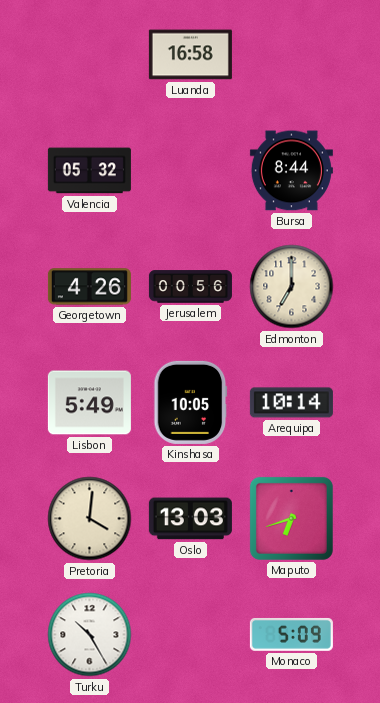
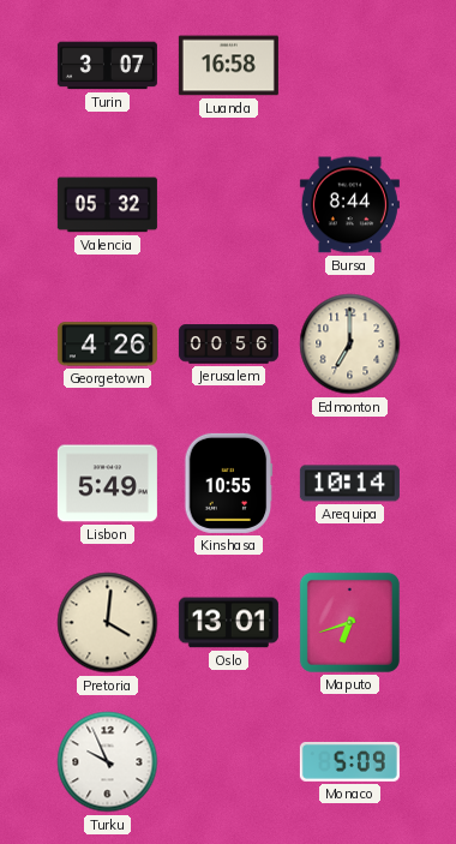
Turin: none -> 3:07 (107, 66)
Kinshasa: 10:05 -> 10:55 (229, 483)
Oslo: 13:03 -> 13:01 (228, 623)
Turku: 10:25 -> 9:56 (108, 762)
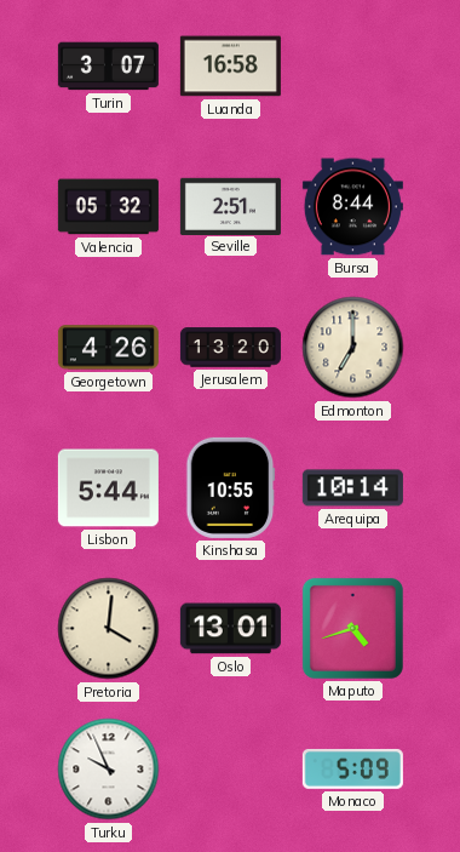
Seville: none -> 2:51 (230, 206)
Jerusalem: 00:56 -> 13:20 (230, 348)
Lisbon: 5:49 -> 5:44 (108, 488)
Maputo: 6:42 -> 4:42 (352, 628)
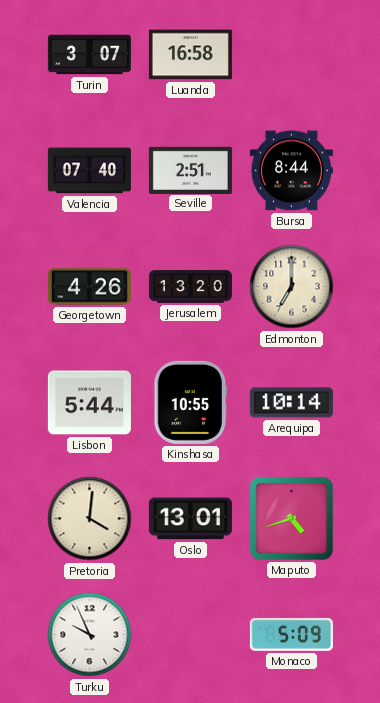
Valencia: 05:32 -> 07:40 (89, 171)
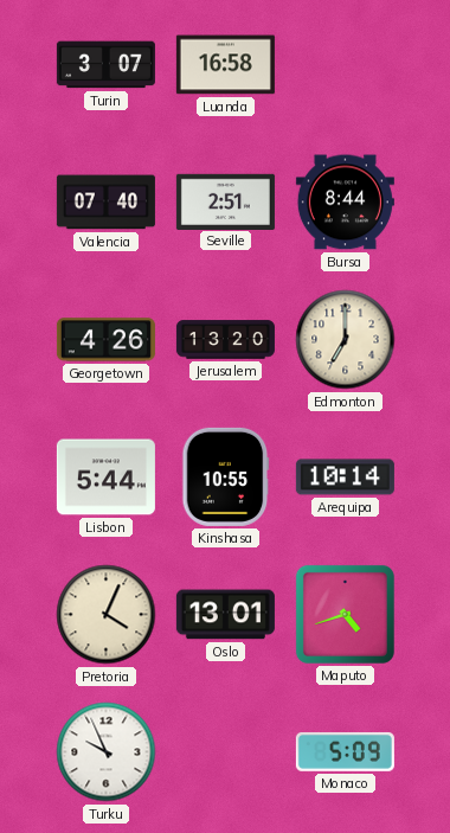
Pretoria: 4:01 -> 4:04 (107, 615)
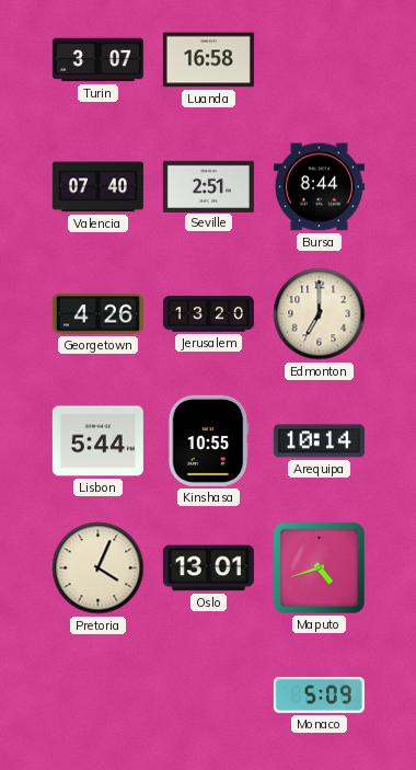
Turku: 9:56 -> none (107, 752)
